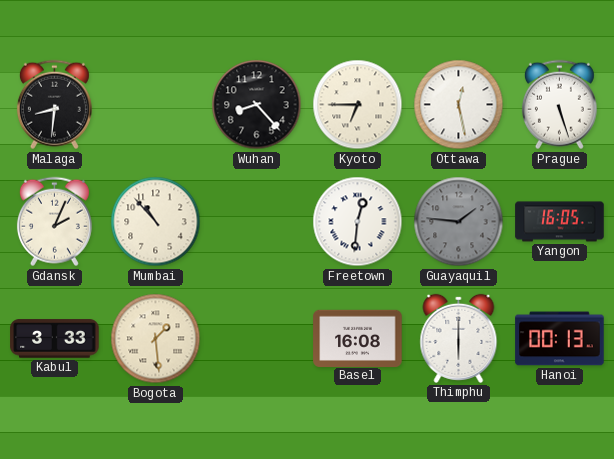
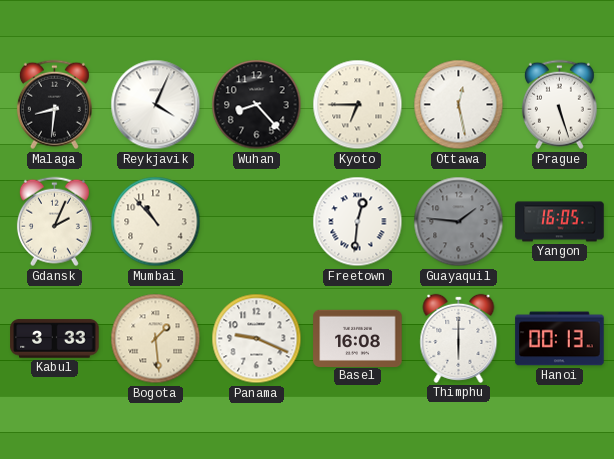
Reykjavik: none -> 4:04 (156, 105)
Panama: none -> 9:19 (257, 339)
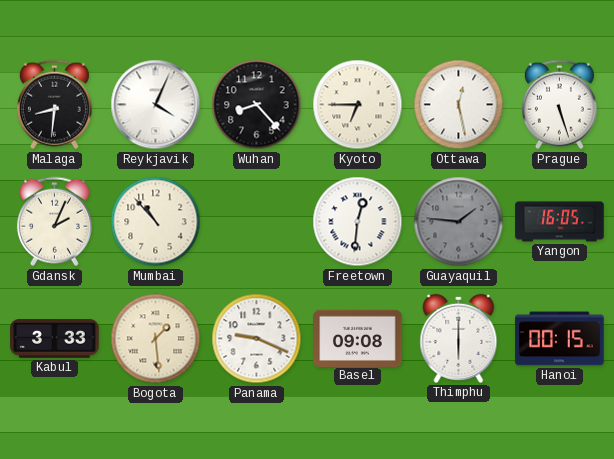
Basel: 16:08 -> 09:08 (358, 338)
Hanoi: 00:13 -> 00:15 (560, 339)
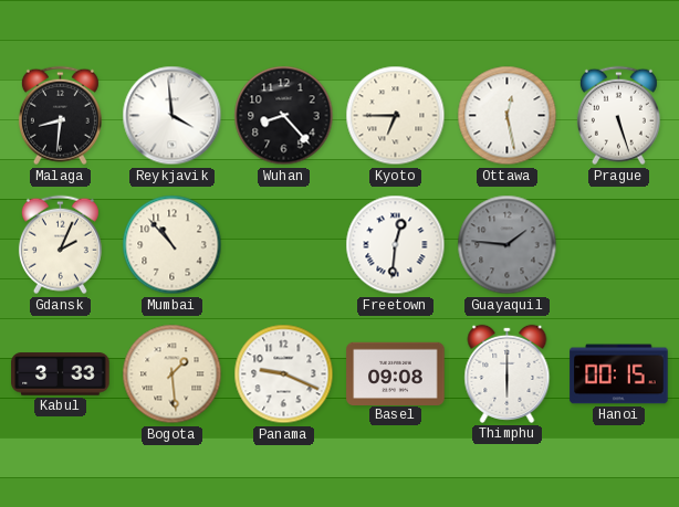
Reykjavik: 4:04 -> 3:59 (173, 116)
Yangon: 16:05 -> none (560, 222)
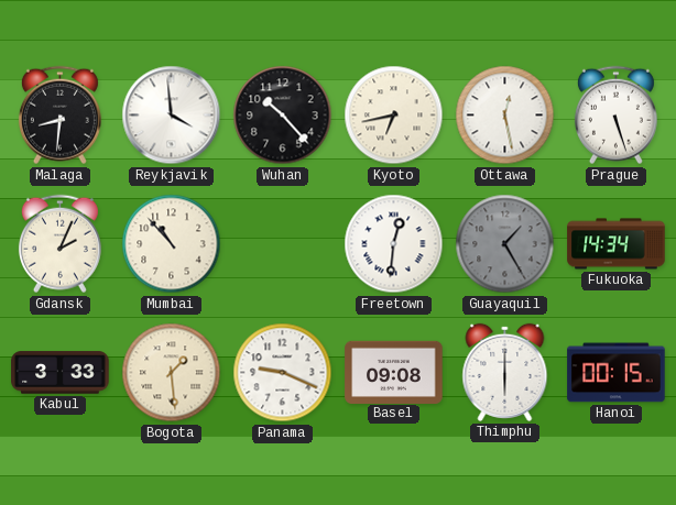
Wuhan: 8:23 -> 10:23 (283, 116)
Kyoto: 6:45 -> 6:43 (394, 116)
Guayaquil: 1:46 -> 1:25 (505, 244)
Fukuoka: none -> 14:34 (617, 244)
